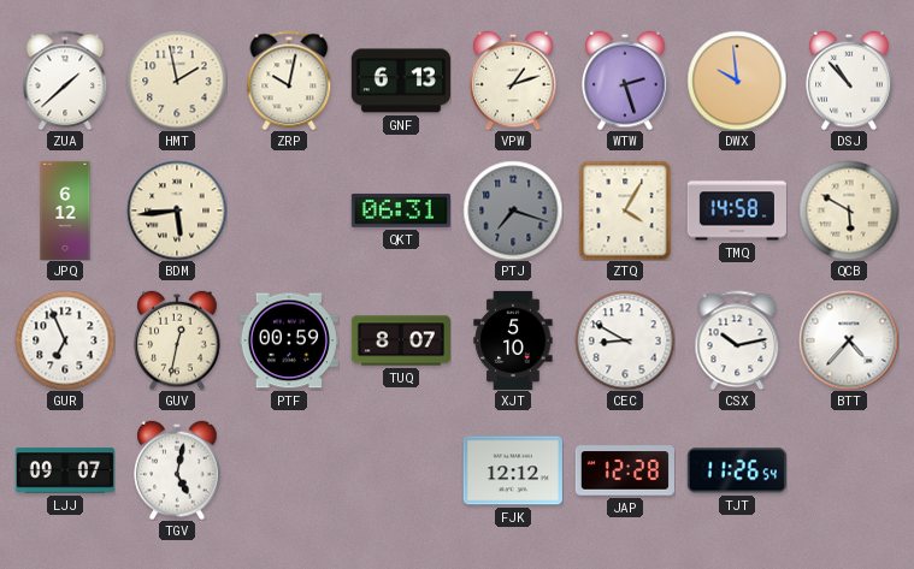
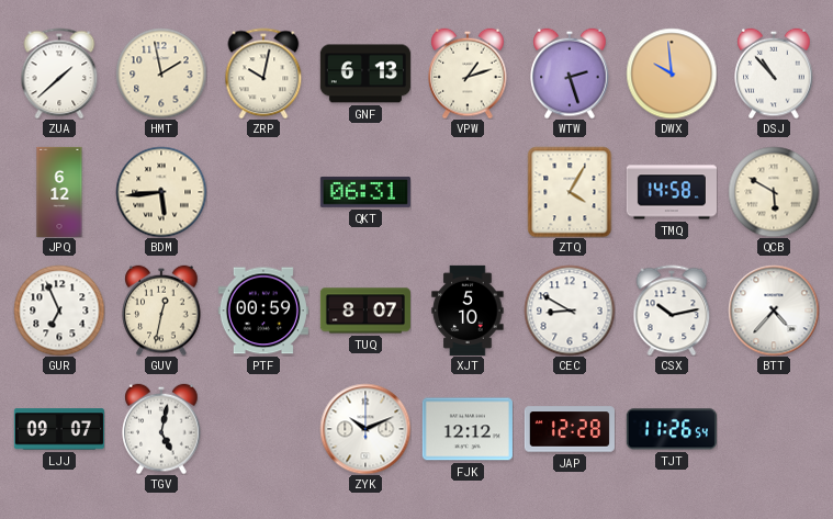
PTJ: 7:18 -> none (513, 211)
ZYK: none -> 10:11 (365, 429)
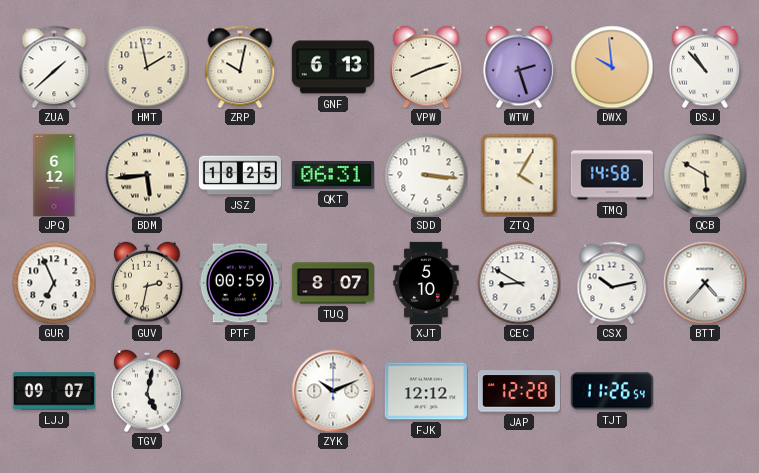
VPW: 1:12 -> 8:12 (426, 67)
JSZ: none -> 18:25 (240, 175)
SDD: none -> 3:16 (426, 175)
GUV: 12:32 -> 2:32 (147, 283)
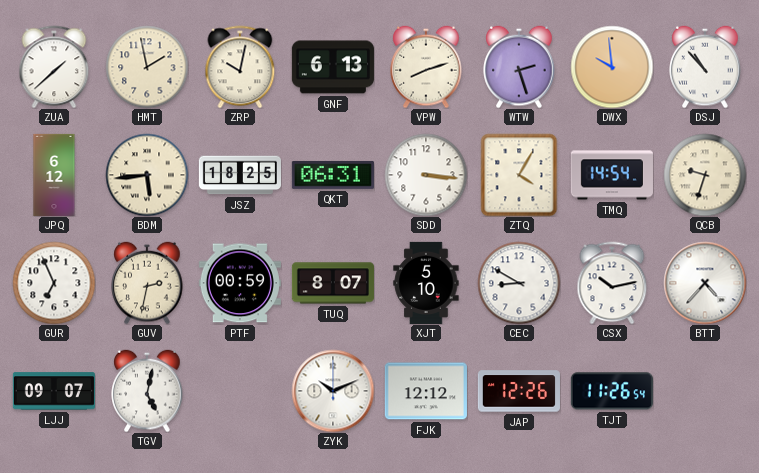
TMQ: 14:58 -> 14:54 (612, 175)
QCB: 5:50 -> 9:33 (705, 175)
JAP: 12:28 -> 12:26 (519, 391)
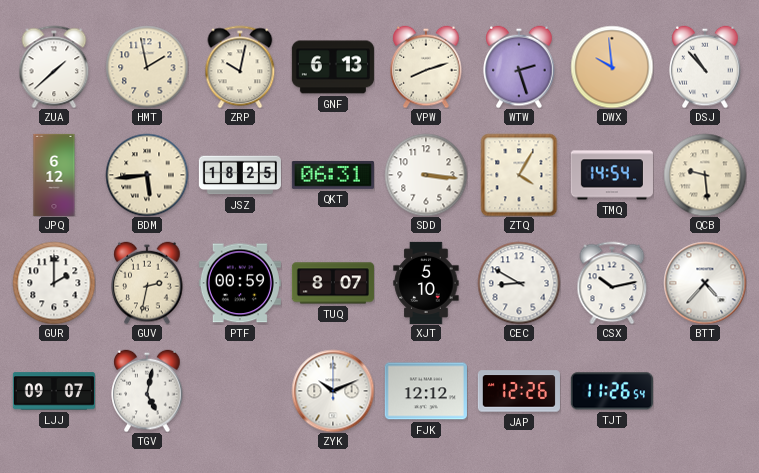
QCB: 9:33 -> 9:29 (705, 175)
GUR: 6:56 -> 2:00 (54, 283)
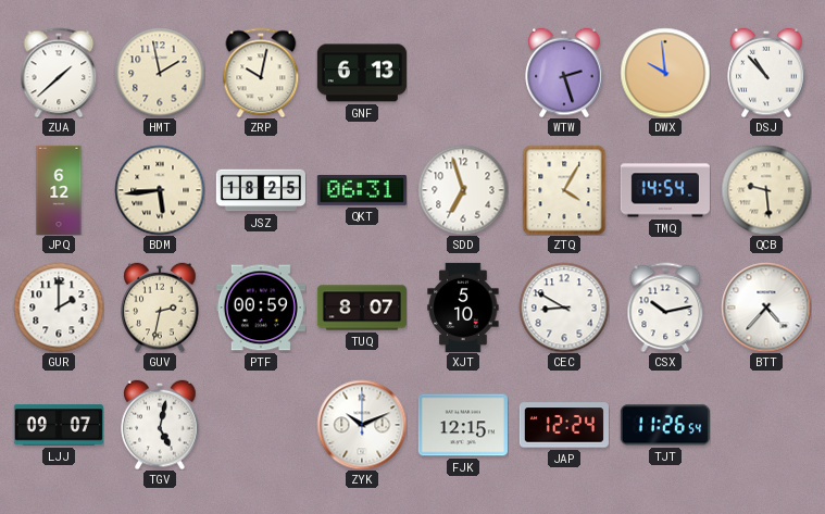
VPW: 8:12 -> none (426, 67)
SDD: 3:16 -> 6:57 (463, 190)
FJK: 12:12 -> 12:15 (463, 425)
JAP: 12:26 -> 12:24 (564, 425)
